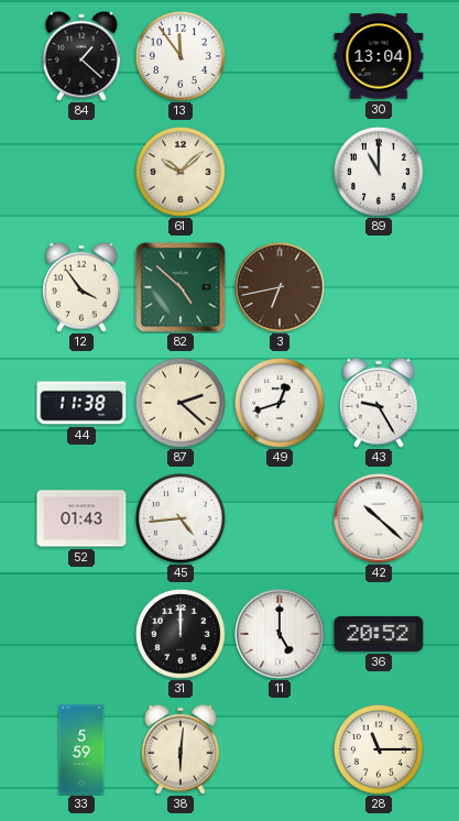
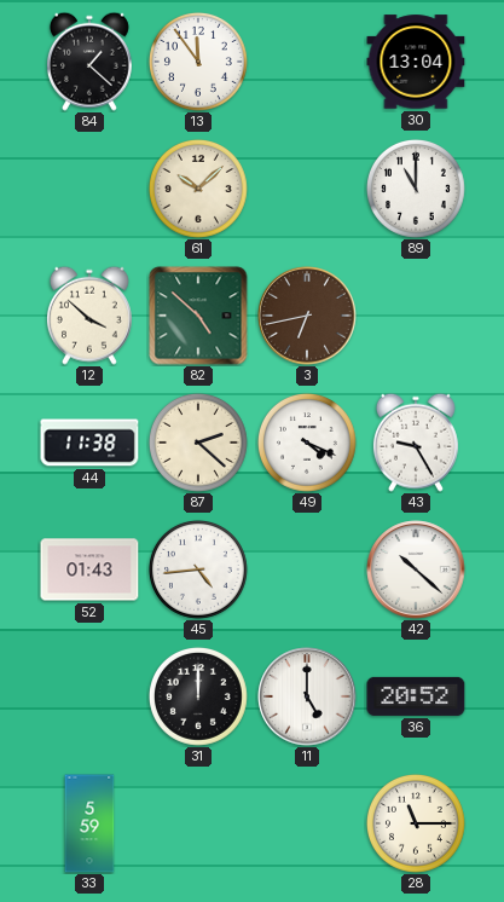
12: 3:54 -> 3:52 (89, 316)
49: 12:42 -> 4:19 (307, 443)
38: 6:01 -> none (181, 749)
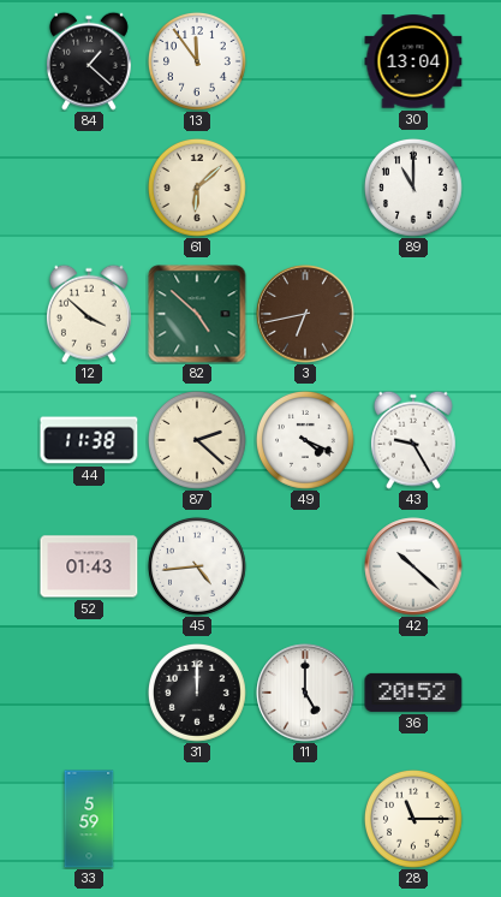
61: 10:08 -> 6:08 (197, 188)
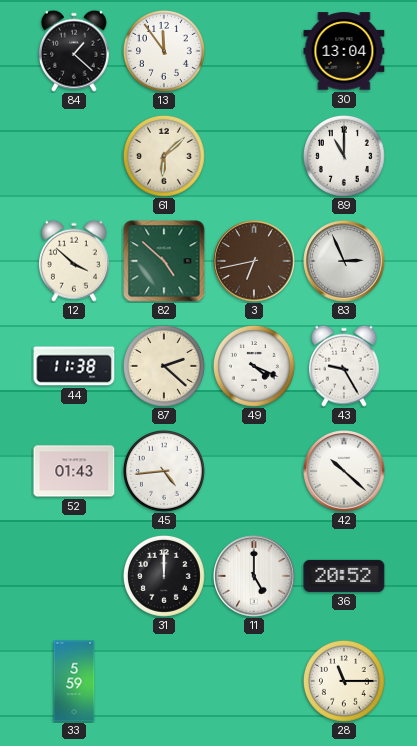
83: none -> 2:56 (344, 261)
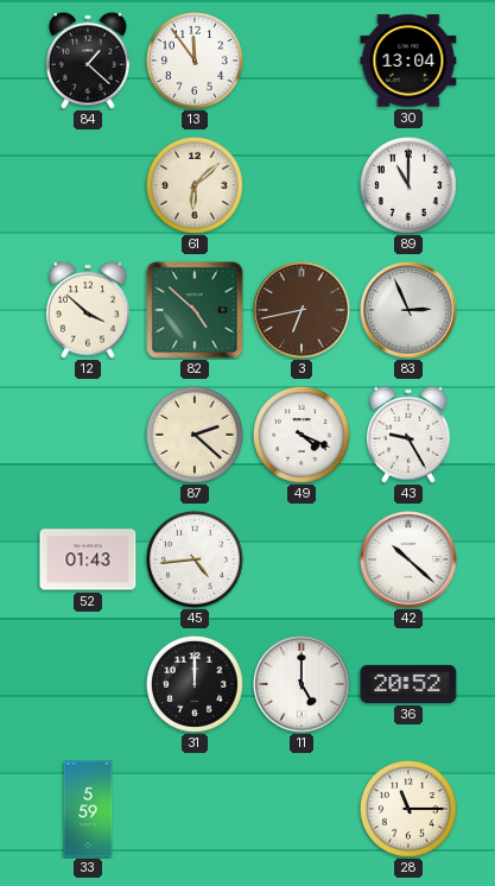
44: 11:38 -> none (74, 366)
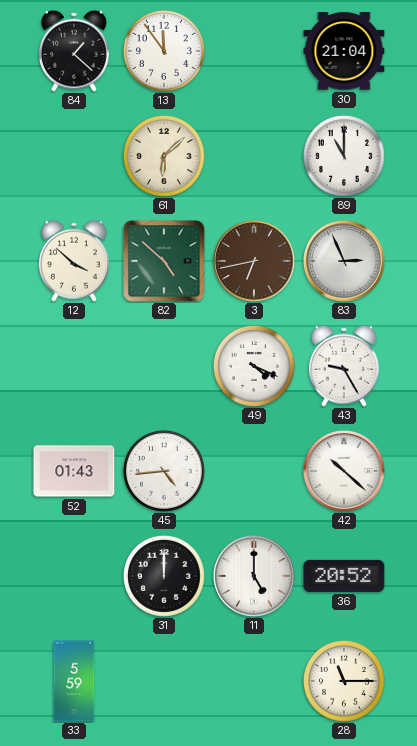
30: 13:04 -> 21:04 (344, 51)
87: 2:22 -> none (195, 435)
